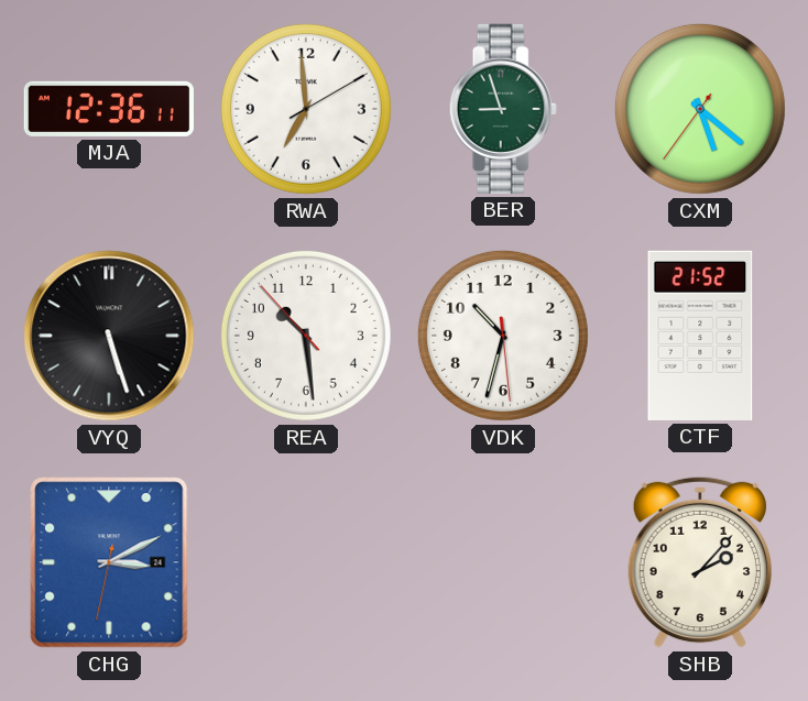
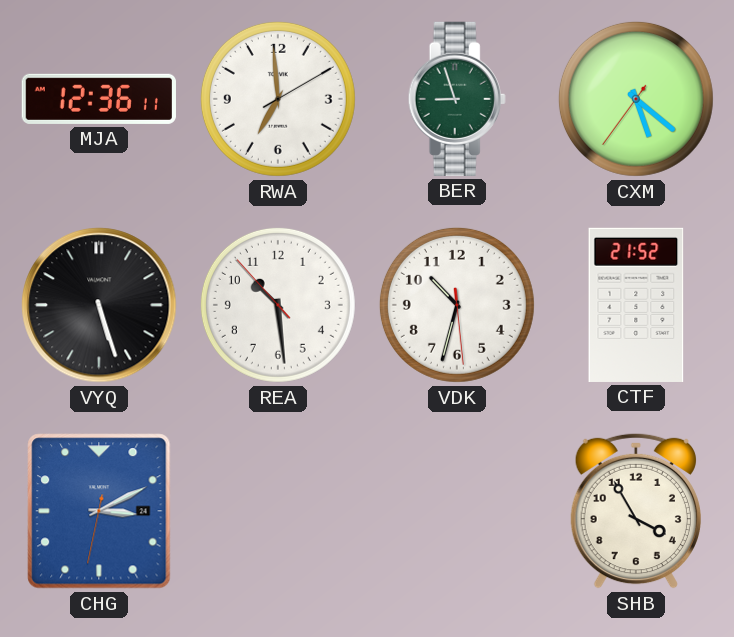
SHB: 2:07 -> 3:55 (636, 511)
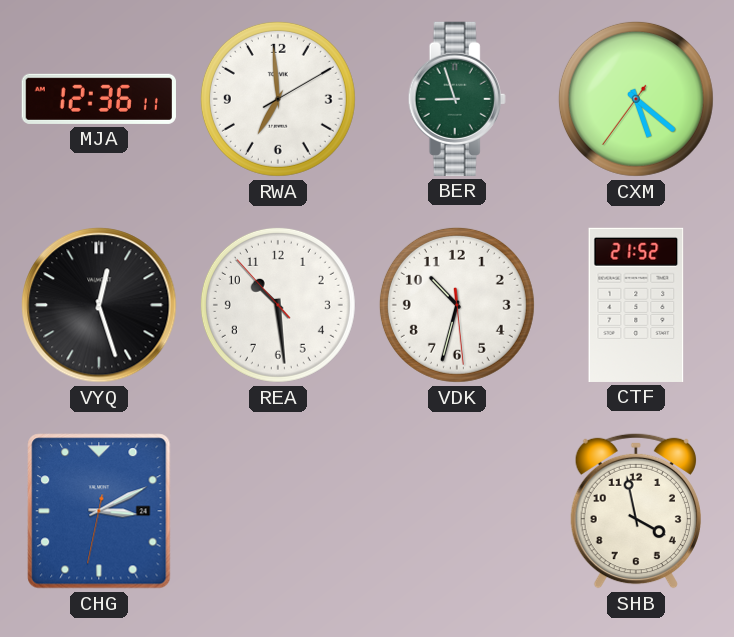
VYQ: 5:27 -> 12:27 (99, 305)
SHB: 3:55 -> 3:58 (636, 511)
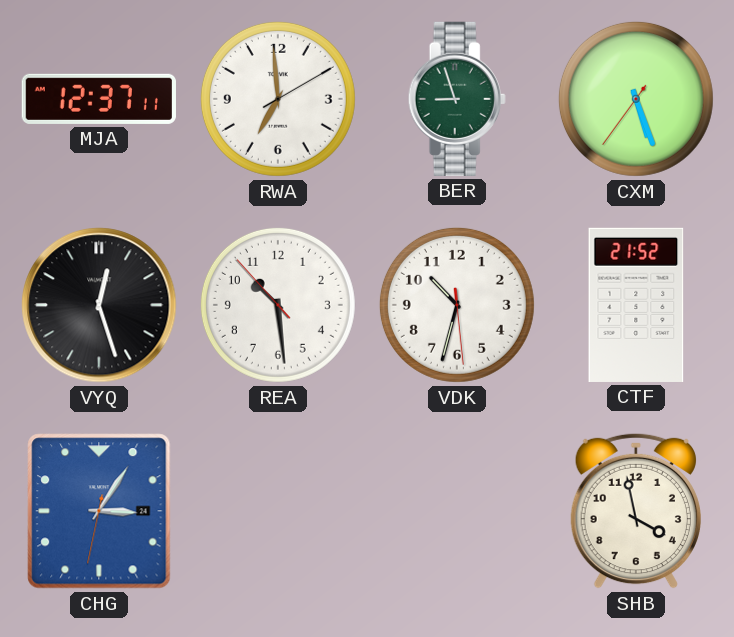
MJA: 12:36 -> 12:37 (99, 99)
CXM: 5:21 -> 5:26 (636, 99)
CHG: 3:10 -> 3:05 (99, 511)
